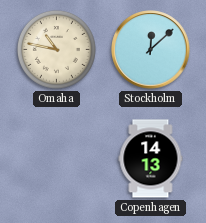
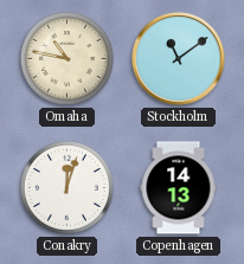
Stockholm: 12:08 -> 11:09 (179, 59)
Conakry: none -> 12:03 (66, 187)
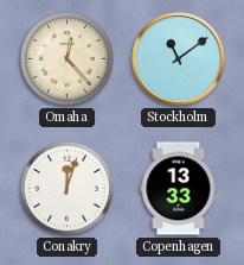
Omaha: 10:47 -> 12:23 (66, 58)
Copenhagen: 14:13 -> 13:33 (179, 189)
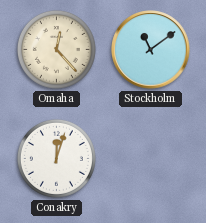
Copenhagen: 13:33 -> none (179, 189)
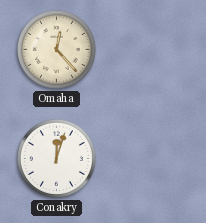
Stockholm: 11:09 -> none (151, 50)
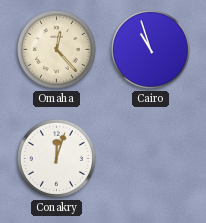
Cairo: none -> 10:57 (150, 49)
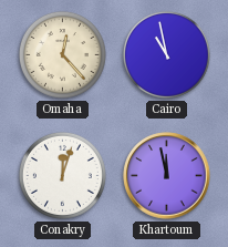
Cairo: 10:57 -> 10:58 (166, 54)
Khartoum: none -> 11:58 (167, 176)
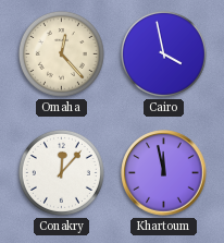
Cairo: 10:58 -> 3:58 (163, 53)
Conakry: 12:03 -> 12:07 (61, 172)
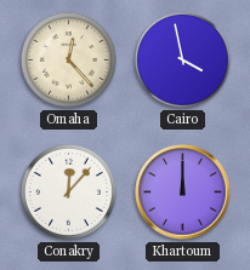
Khartoum: 11:58 -> 12:00 (183, 193)
